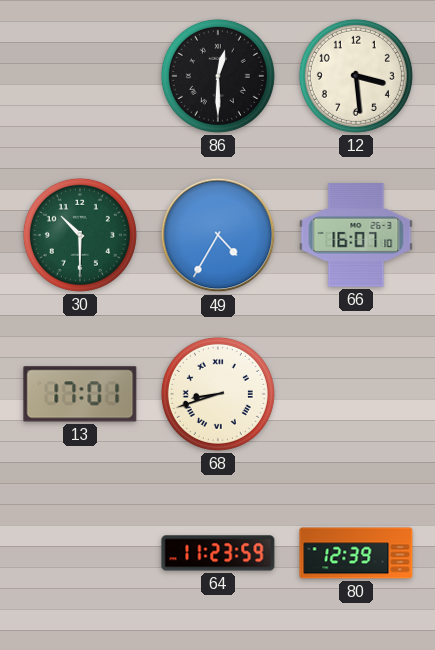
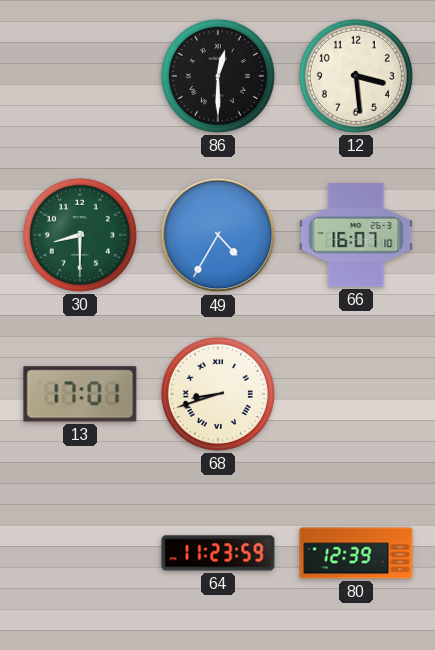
30: 10:30 -> 8:30 (80, 235)
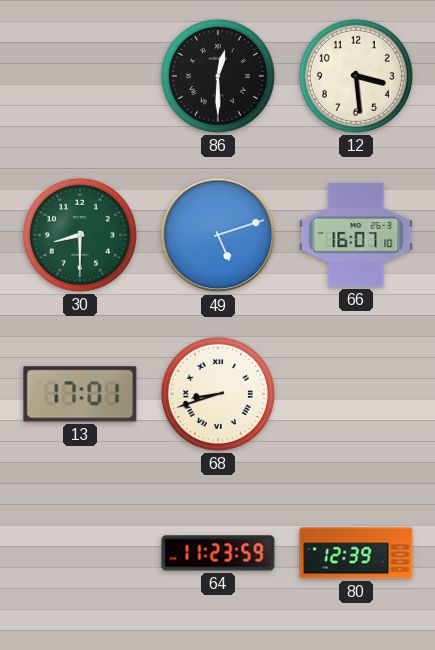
49: 4:35 -> 5:12 (218, 235)
